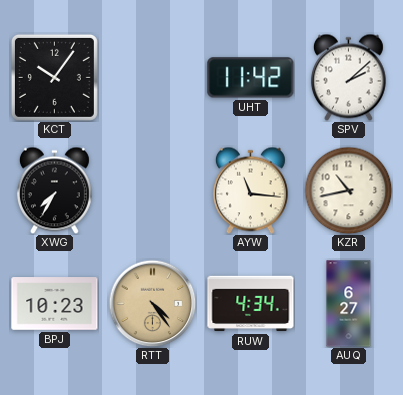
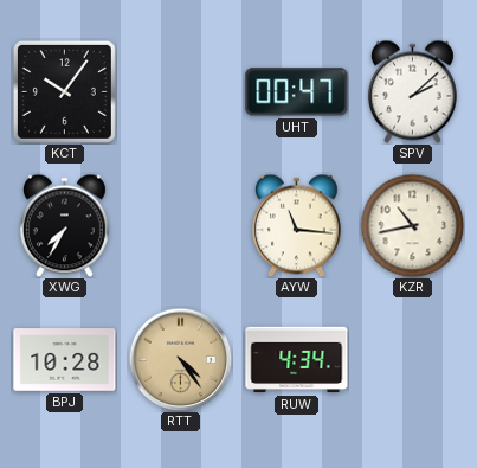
UHT: 11:42 -> 00:47 (297, 92)
BPJ: 10:23 -> 10:28 (65, 360)
AUQ: 6:27 -> none (349, 304)
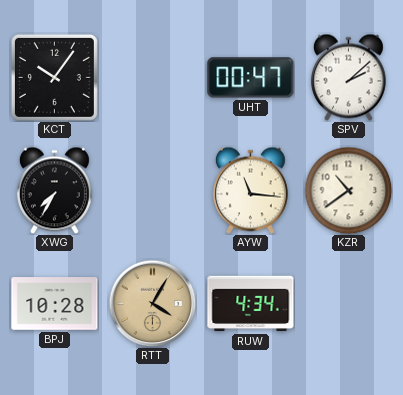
KZR: 10:43 -> 10:39 (348, 190)
RTT: 4:24 -> 4:05 (152, 303)
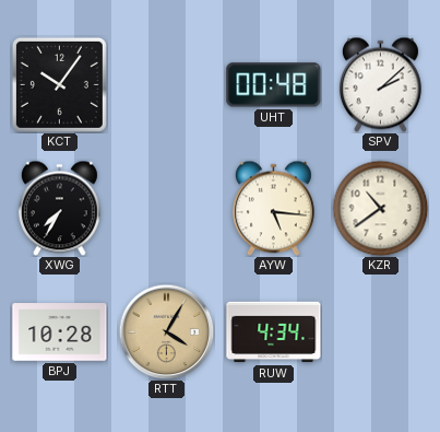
UHT: 00:47 -> 00:48 (274, 85)
AYW: 11:16 -> 5:16 (273, 208)
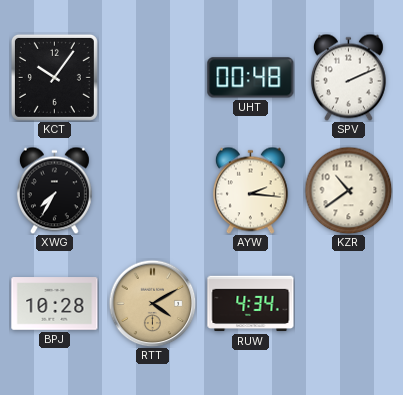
SPV: 2:08 -> 2:11 (348, 77)
AYW: 5:16 -> 2:16 (250, 190)
RTT: 4:05 -> 4:10 (152, 303)
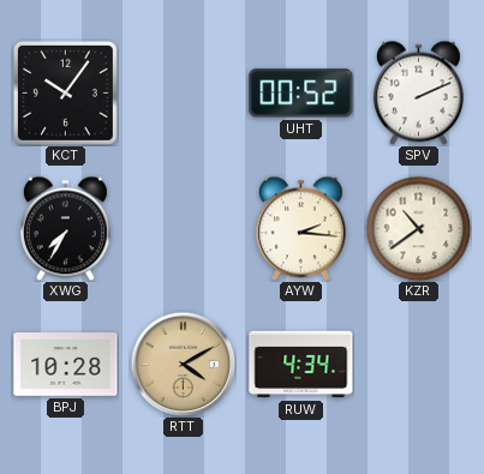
UHT: 00:48 -> 00:52 (301, 94)
